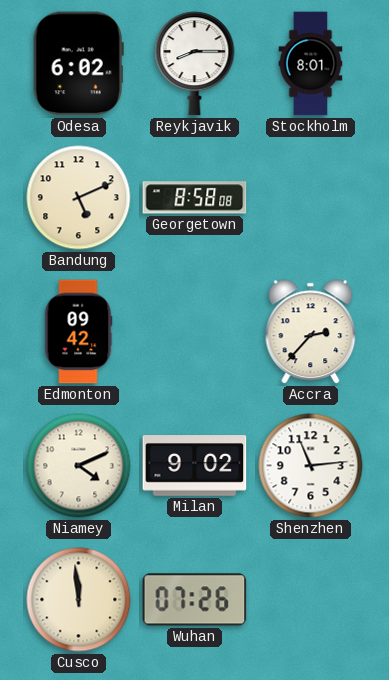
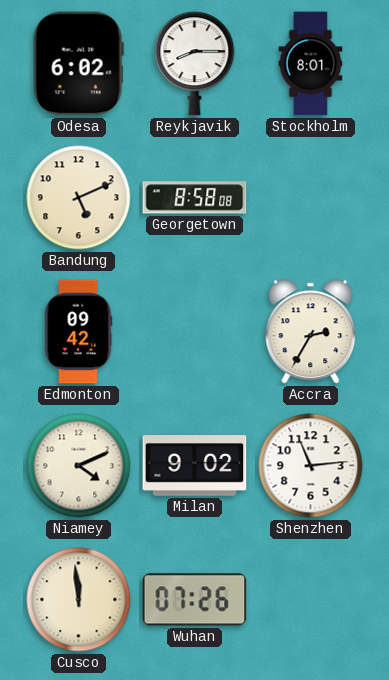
Accra: 2:37 -> 2:35 (311, 332)
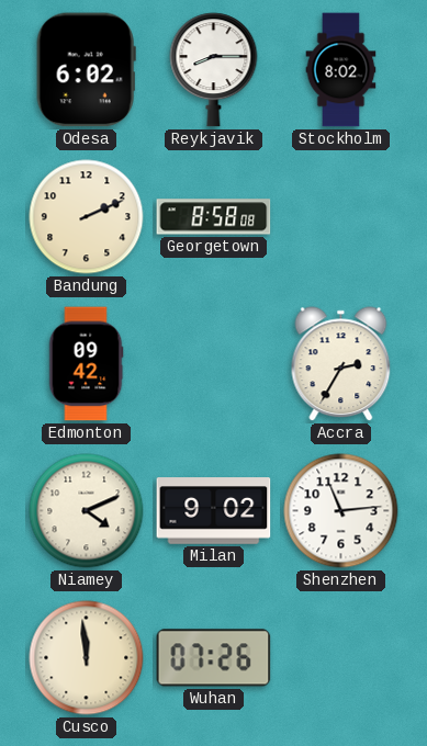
Stockholm: 8:01 -> 8:02 (341, 70)
Bandung: 5:11 -> 2:11 (87, 217)
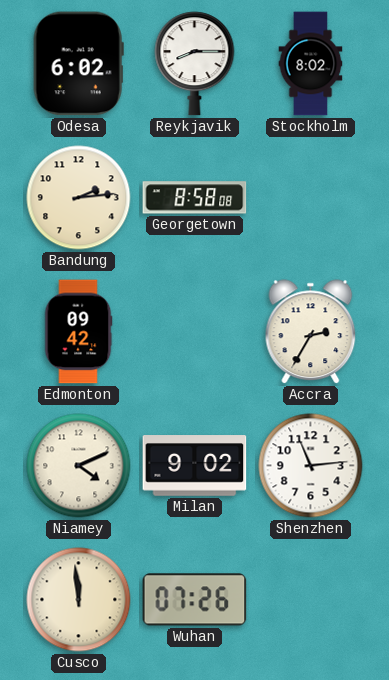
Bandung: 2:11 -> 2:14 (79, 198)
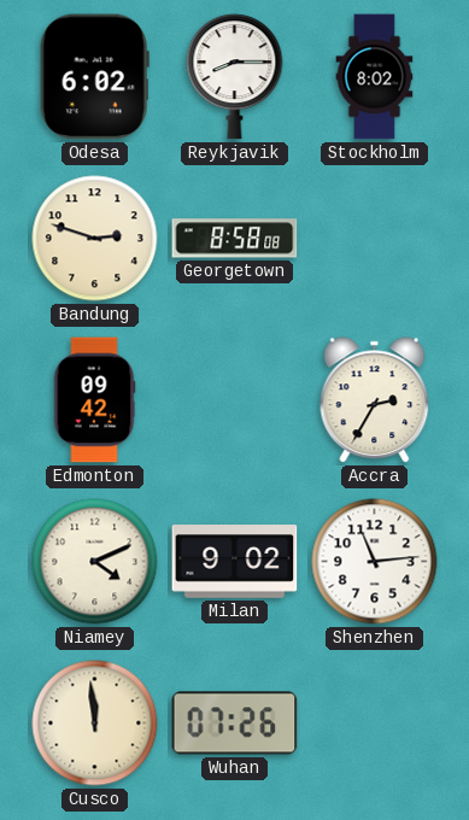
Bandung: 2:14 -> 2:48 (95, 239)
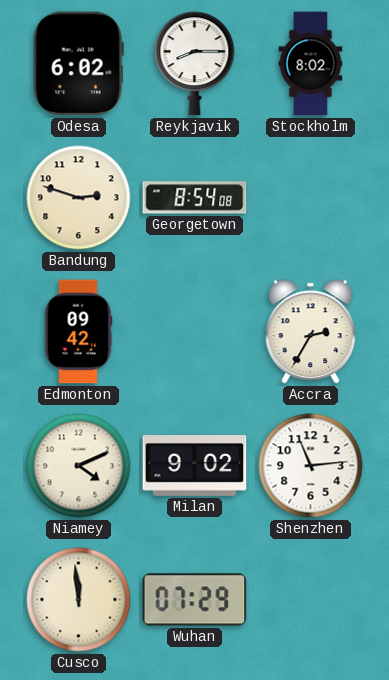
Georgetown: 8:58 -> 8:54 (195, 198)
Wuhan: 07:26 -> 07:29 (195, 600)
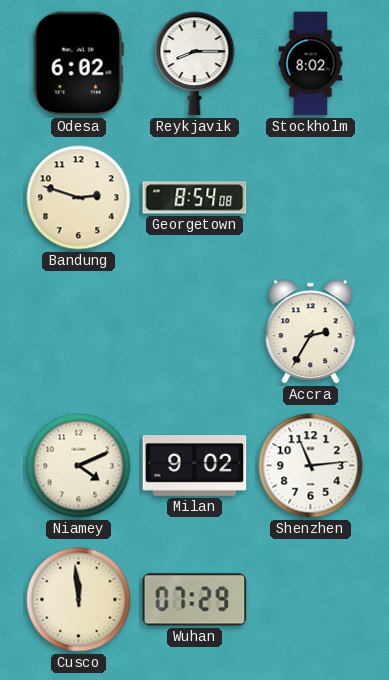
Edmonton: 09:42 -> none (78, 332)
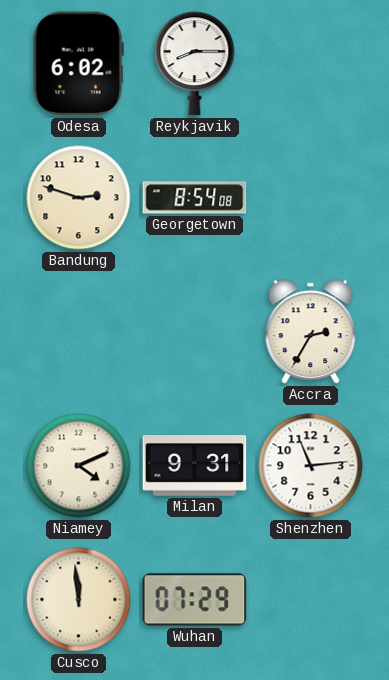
Stockholm: 8:02 -> none (311, 64)
Milan: 9:02 -> 9:31 (195, 466)
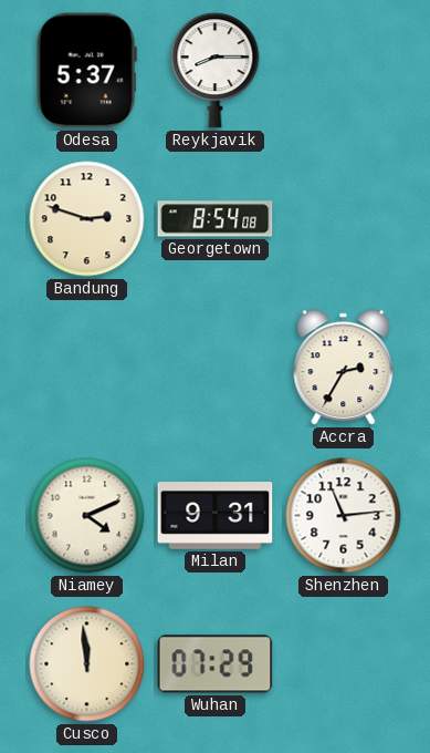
Odesa: 6:02 -> 5:37 (86, 71)
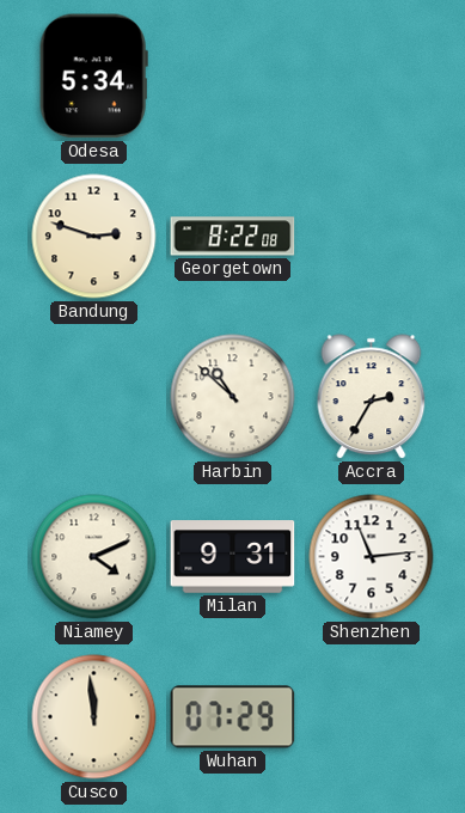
Odesa: 5:37 -> 5:34 (93, 77)
Reykjavik: 8:15 -> none (216, 71)
Georgetown: 8:54 -> 8:22 (233, 237)
Harbin: none -> 10:52 (233, 397)
